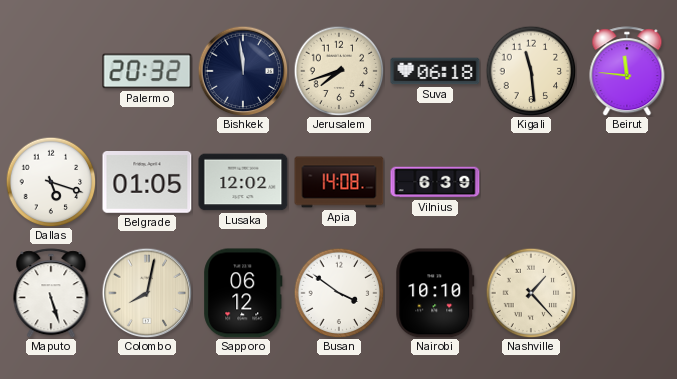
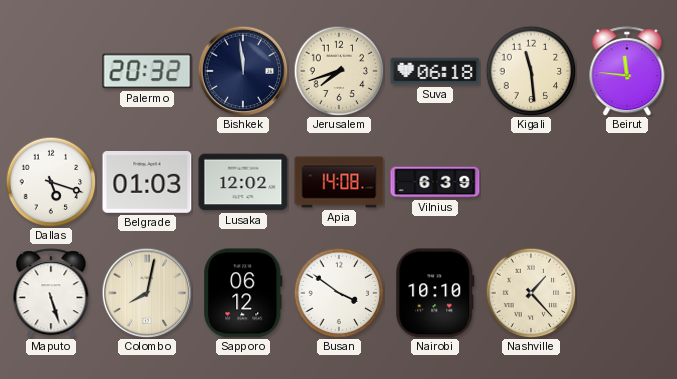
Belgrade: 01:05 -> 01:03 (147, 183)
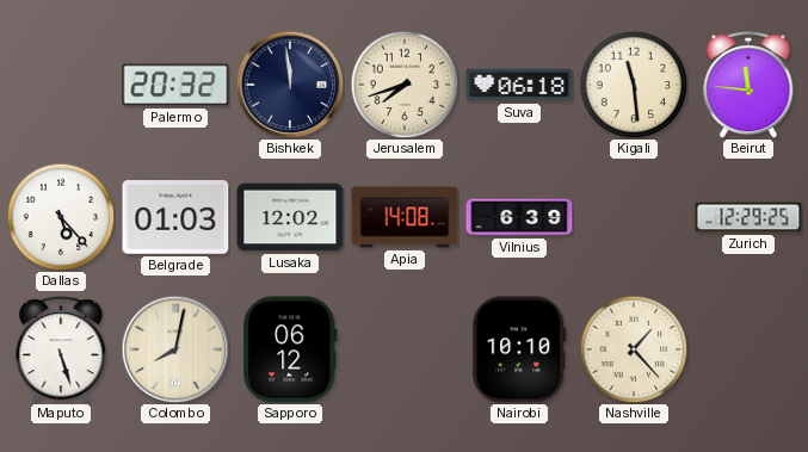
Dallas: 5:18 -> 5:23 (61, 217)
Zurich: none -> 12:29 (748, 217)
Busan: 3:51 -> none (339, 293)
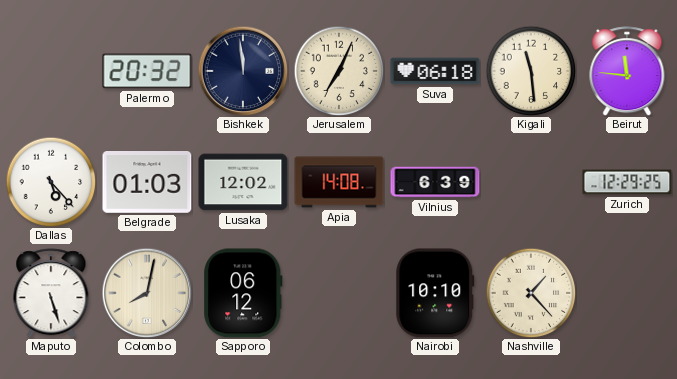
Jerusalem: 7:42 -> 7:04 (339, 71)
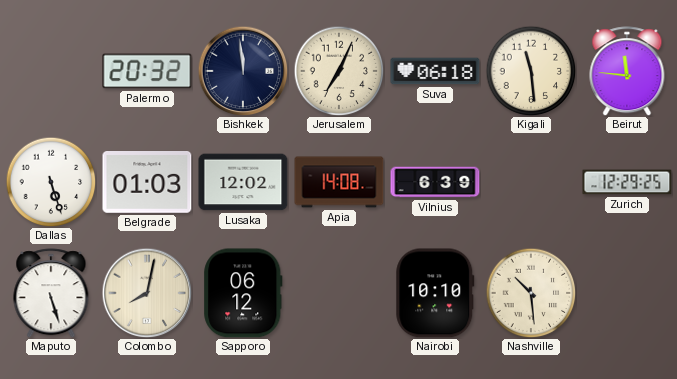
Dallas: 5:23 -> 5:27 (51, 182)
Nashville: 1:23 -> 10:29 (531, 293)
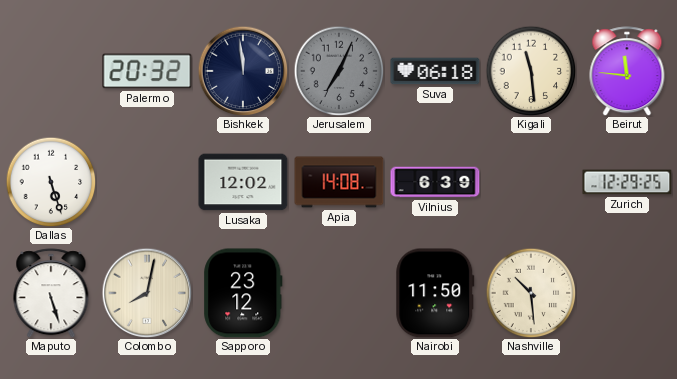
Jerusalem dial: cream -> grey (339, 71)
Belgrade: 01:03 -> none (147, 183)
Sapporo: 06:12 -> 23:12 (243, 293)
Nairobi: 10:10 -> 11:50 (435, 293)
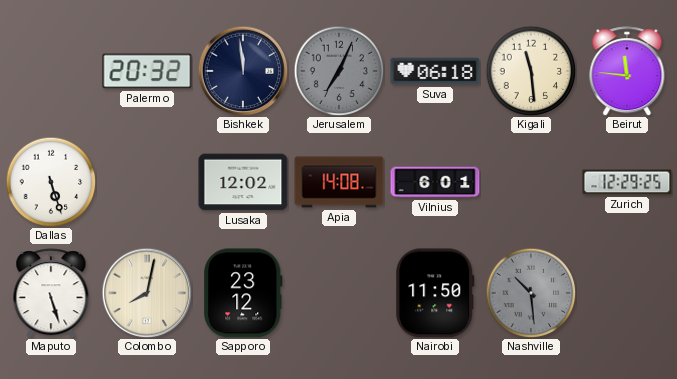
Vilnius: 6:39 -> 6:01 (435, 182)
Nashville dial: cream -> grey (531, 293)
